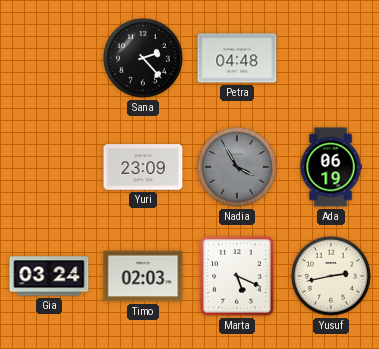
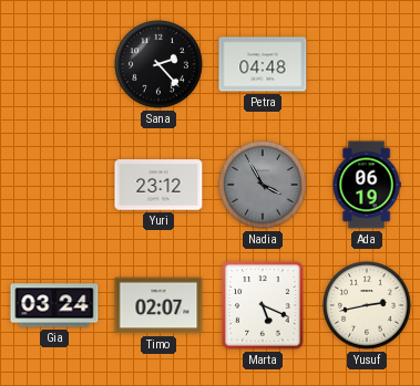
Yuri: 23:09 -> 23:12 (158, 185)
Timo: 02:03 -> 02:07 (158, 305)
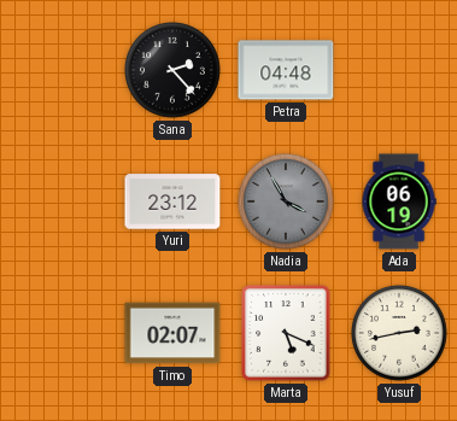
Gia: 03:24 -> none (54, 305)
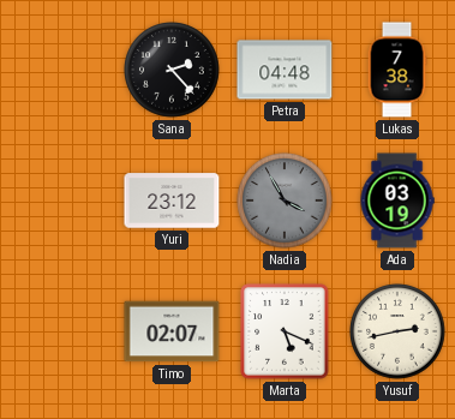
Lukas: none -> 7:38 (397, 70)
Ada: 06:19 -> 03:19 (397, 200)
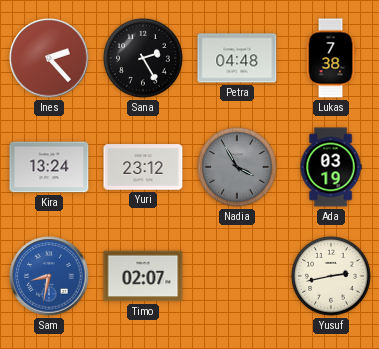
Ines: none -> 2:23 (49, 58)
Sana: 2:23 -> 2:25 (143, 58)
Kira: none -> 13:24 (49, 167)
Sam: none -> 8:32 (49, 276)
Marta: 5:19 -> none (285, 331)
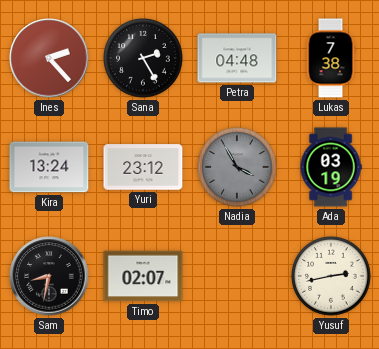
Sam dial: blue -> black (49, 276)
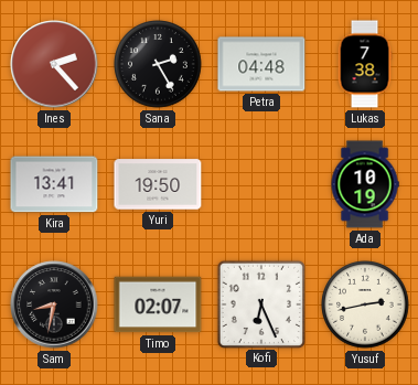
Kira: 13:24 -> 13:41 (54, 184)
Yuri: 23:12 -> 19:50 (158, 184)
Nadia: 3:55 -> none (237, 167)
Ada: 03:19 -> 10:19 (365, 184)
Kofi: none -> 6:26 (260, 303)
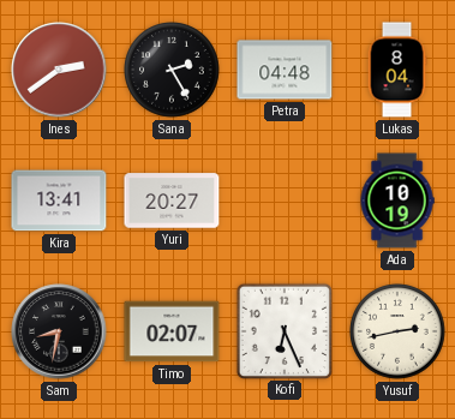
Ines: 2:23 -> 2:39 (59, 70)
Lukas: 7:38 -> 8:04 (397, 70)
Yuri: 19:50 -> 20:27 (172, 200)
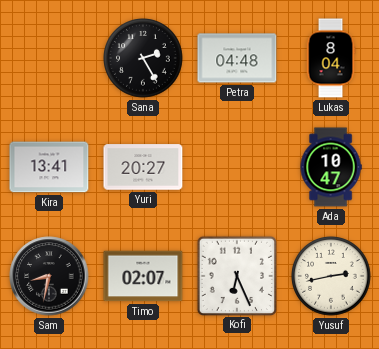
Ines: 2:39 -> none (59, 70)
Ada: 10:19 -> 10:47 (331, 167)
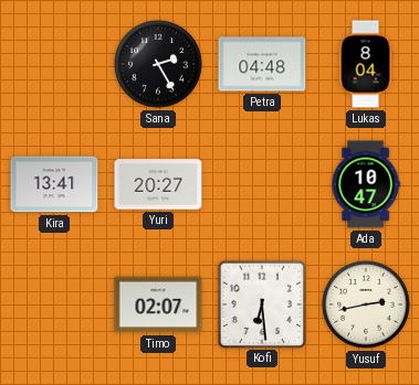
Sam: 8:32 -> none (49, 276)
Kofi: 6:26 -> 6:29 (261, 303)
